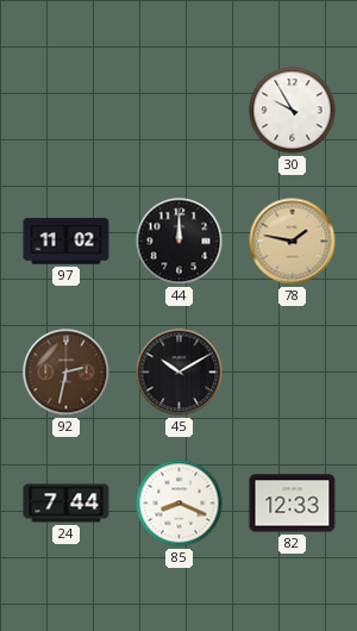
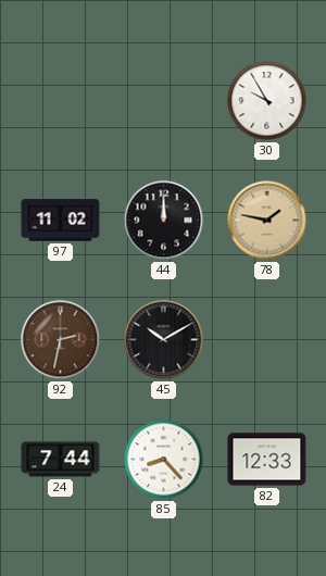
85: 8:19 -> 8:23 (164, 460)
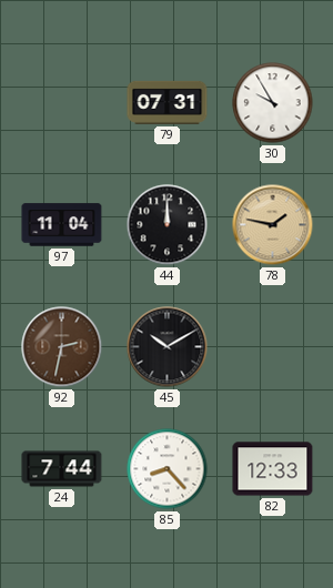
79: none -> 07:31 (168, 102)
97: 11:02 -> 11:04 (62, 225)
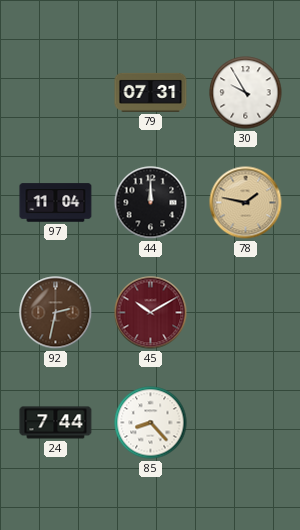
45 dial: black -> burgundy (151, 313)
82: 12:33 -> none (273, 469)
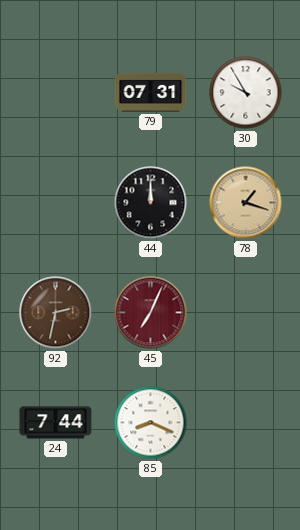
97: 11:04 -> none (56, 203)
78: 1:47 -> 1:18 (246, 203)
45: 10:10 -> 7:04 (151, 313)
85: 8:23 -> 8:19 (151, 423)
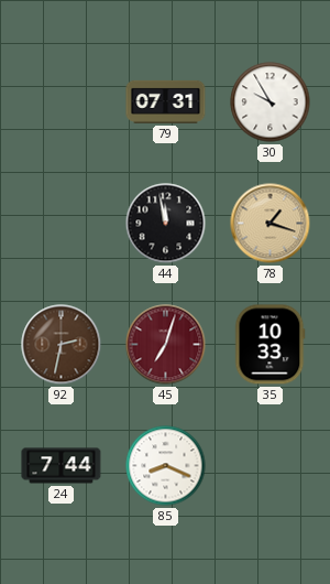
44: 12:00 -> 11:58 (166, 224)
45: 7:04 -> 7:03 (166, 345)
35: none -> 10:33 (271, 345)
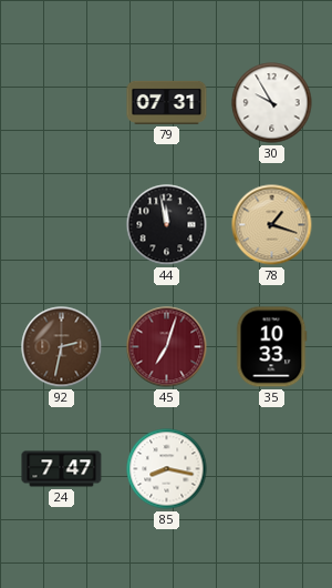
24: 7:44 -> 7:47 (62, 469)
85: 8:19 -> 8:17 (167, 469)
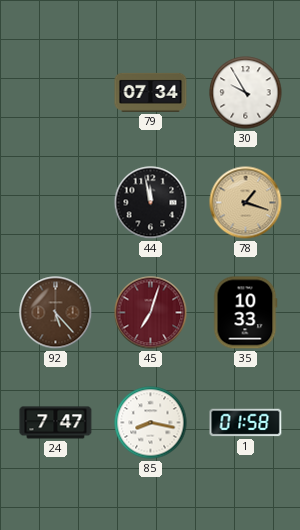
79: 07:31 -> 07:34 (151, 92)
92: 2:32 -> 5:23 (56, 313)
1: none -> 01:58 (246, 423)
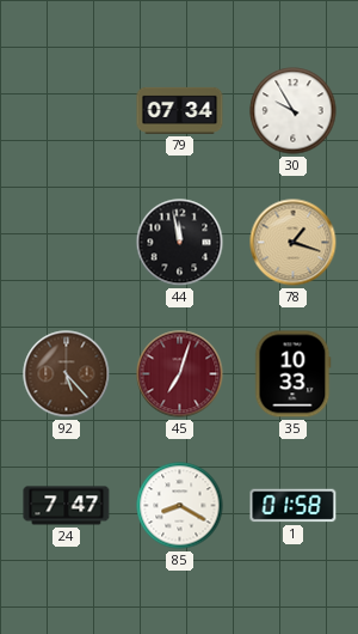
85: 8:17 -> 8:20 (180, 506)
